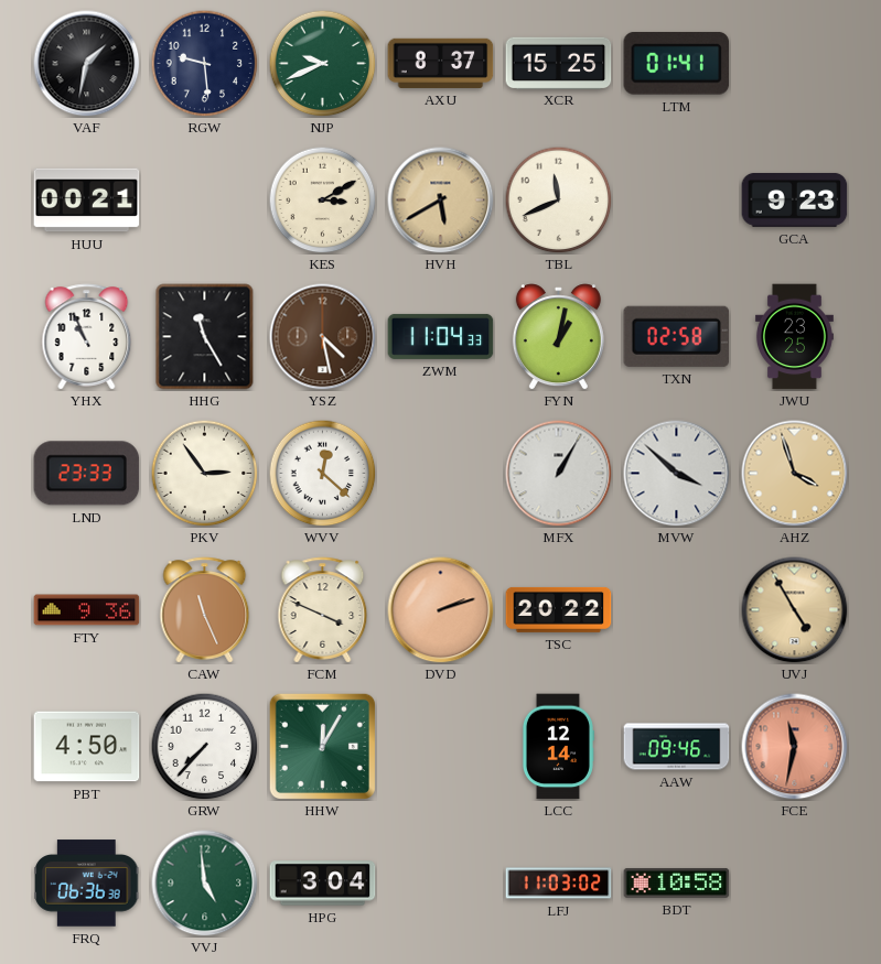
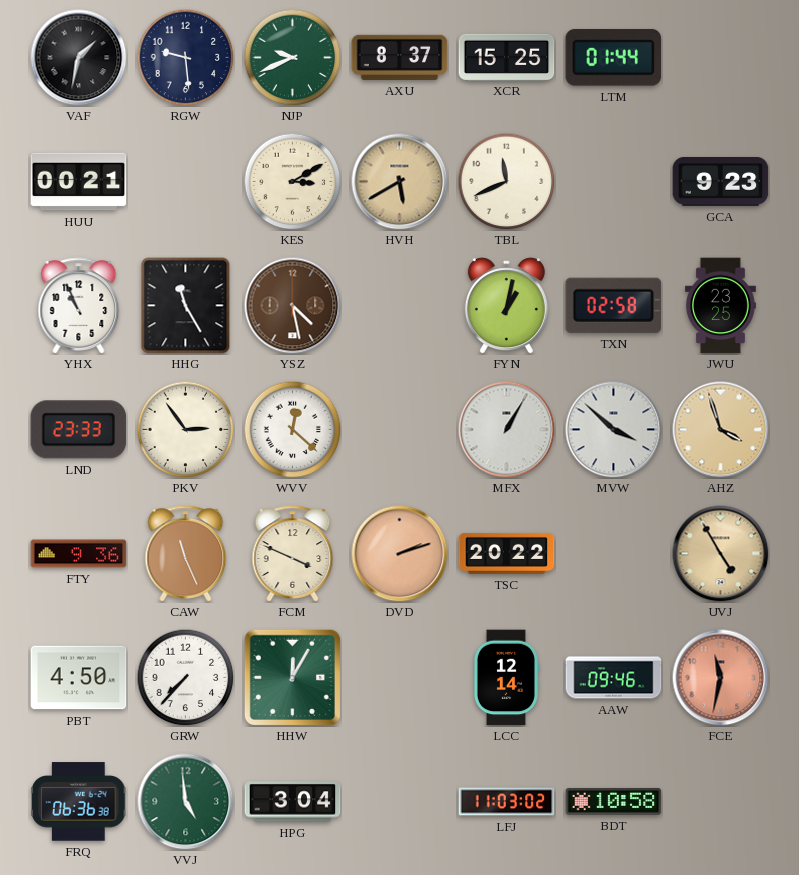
LTM: 01:41 -> 01:44 (614, 57)
ZWM: 11:04 -> none (441, 336)
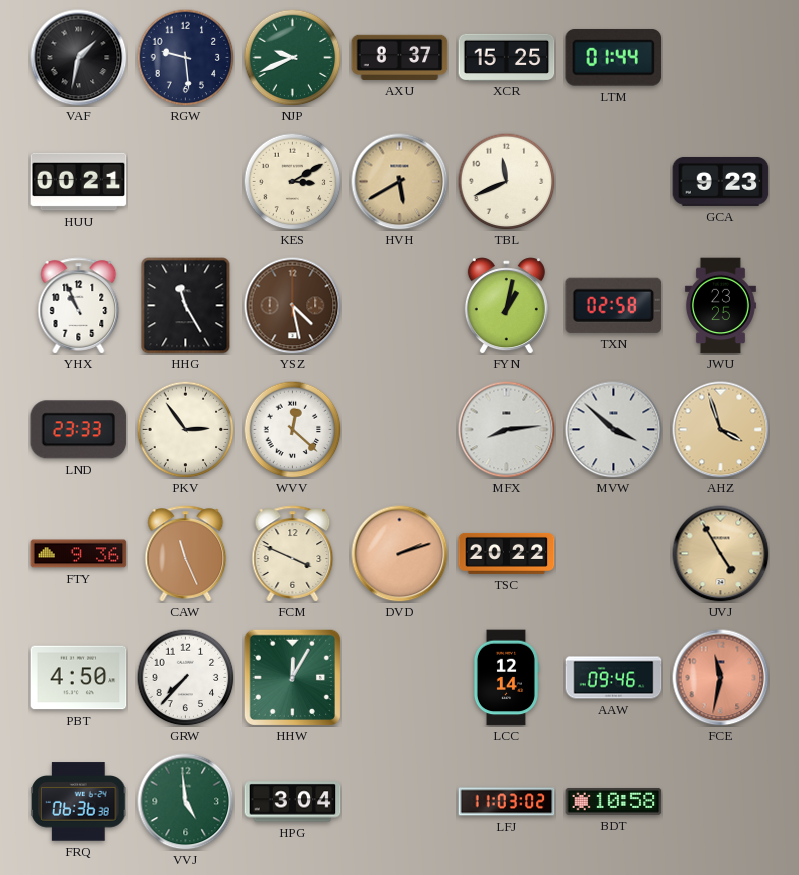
MFX: 1:05 -> 8:14 (507, 430)
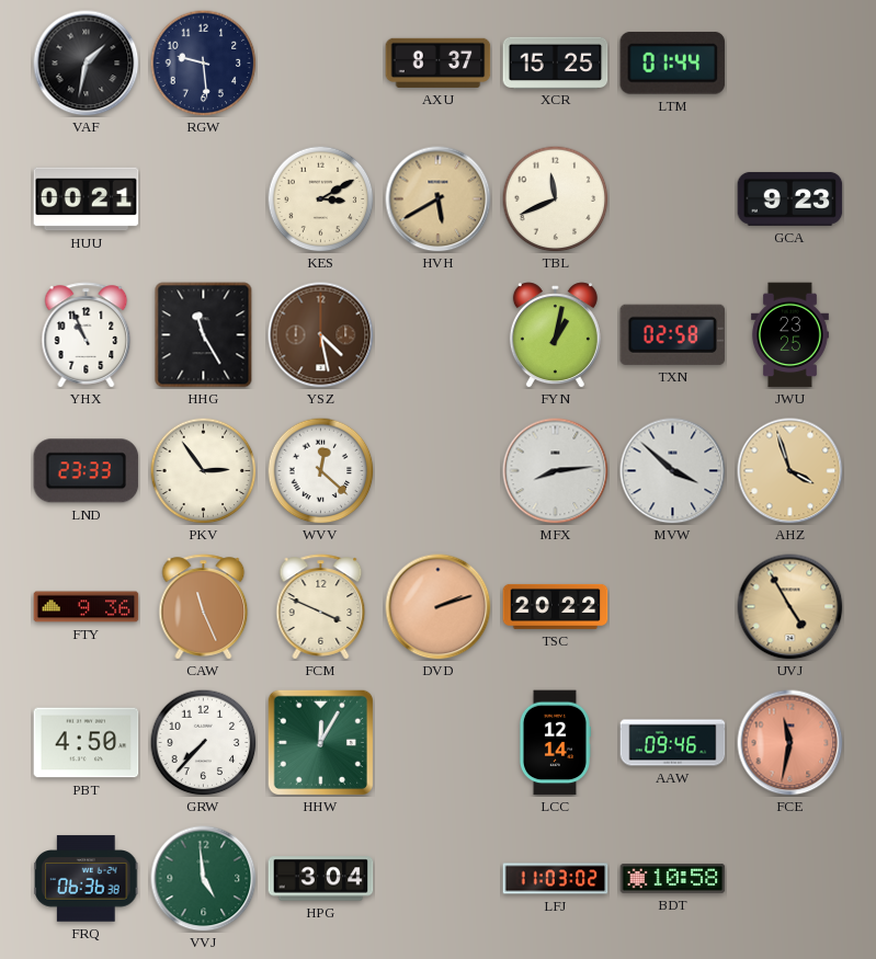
NJP: 9:41 -> none (292, 57)
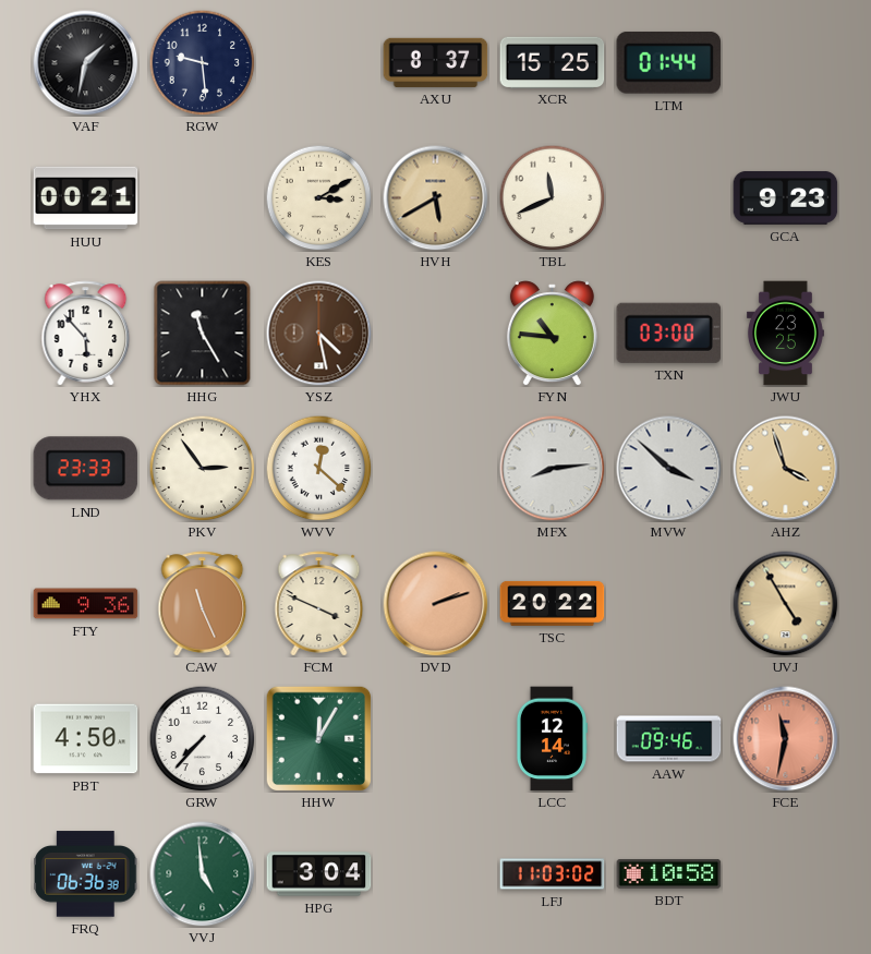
YHX: 10:56 -> 5:53 (86, 334)
FYN: 1:02 -> 10:46 (552, 334)
TXN: 02:58 -> 03:00 (669, 333)
